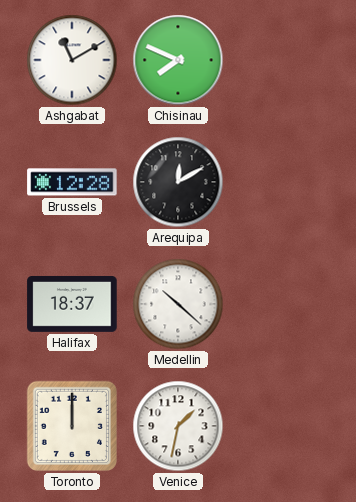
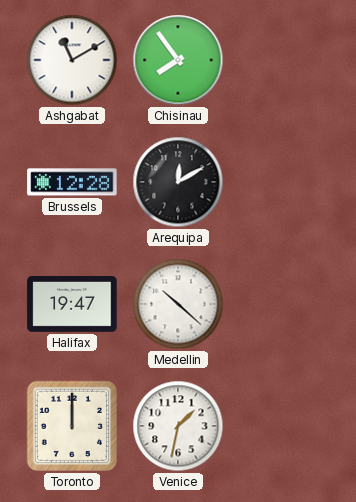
Chisinau: 7:49 -> 7:54 (178, 60)
Halifax: 18:37 -> 19:47 (72, 304)
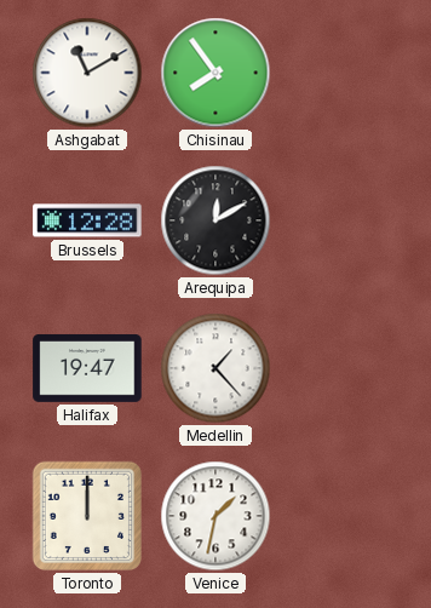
Medellin: 10:22 -> 1:23 (215, 368)
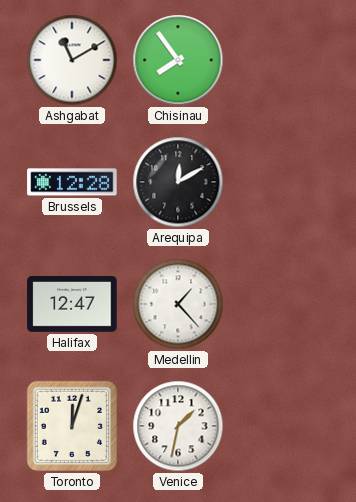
Halifax: 19:47 -> 12:47 (72, 304)
Toronto: 12:00 -> 12:03 (72, 426)
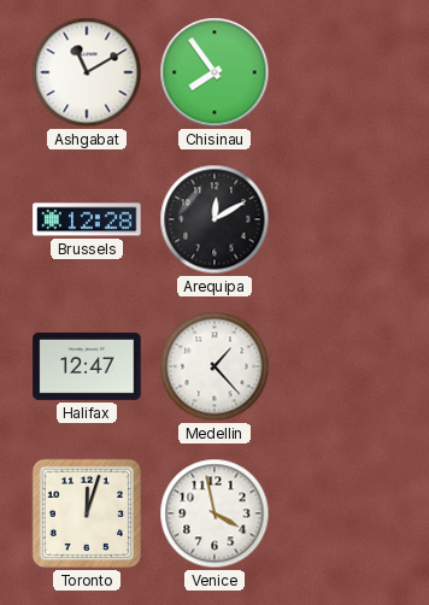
Venice: 1:32 -> 3:58 (214, 513)
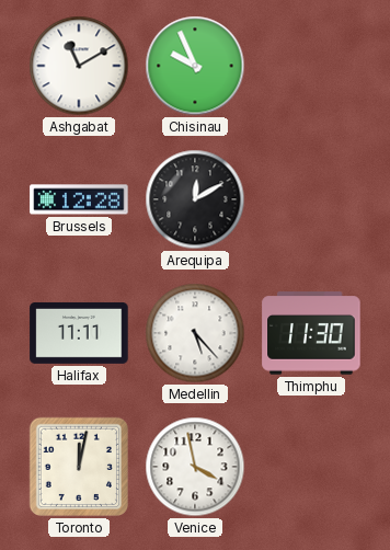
Chisinau: 7:54 -> 9:56 (195, 66)
Halifax: 12:47 -> 11:11 (79, 333)
Medellin: 1:23 -> 5:23 (195, 333)
Thimphu: none -> 11:30 (311, 333)
Toronto: 12:03 -> 12:02 (79, 467)
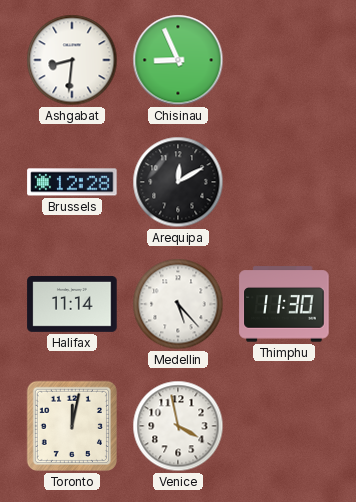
Ashgabat: 11:10 -> 8:31 (72, 60)
Chisinau: 9:56 -> 8:56 (178, 60)
Halifax: 11:11 -> 11:14 (72, 304)
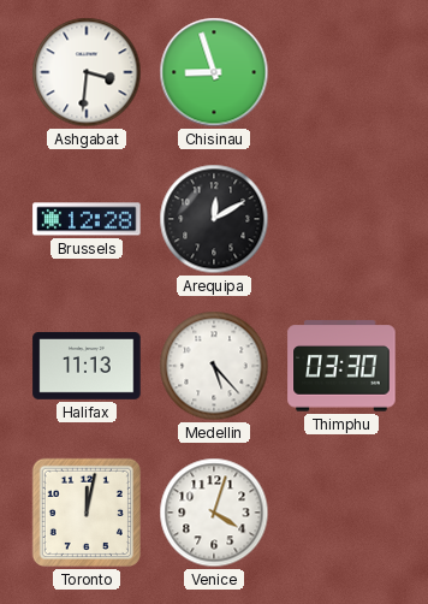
Ashgabat: 8:31 -> 3:31 (87, 72)
Chisinau: 8:56 -> 8:57 (214, 72)
Halifax: 11:14 -> 11:13 (87, 366)
Thimphu: 11:30 -> 03:30 (341, 366)
Venice: 3:58 -> 4:03 (214, 513)
